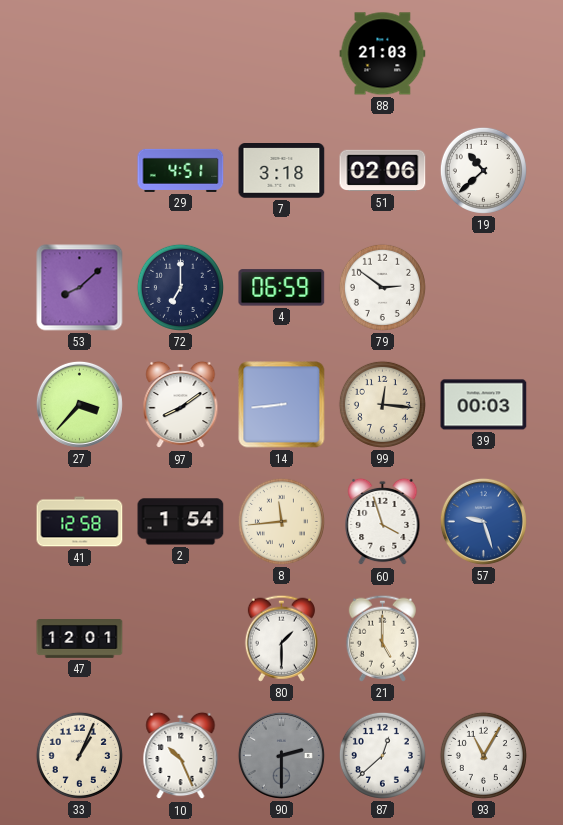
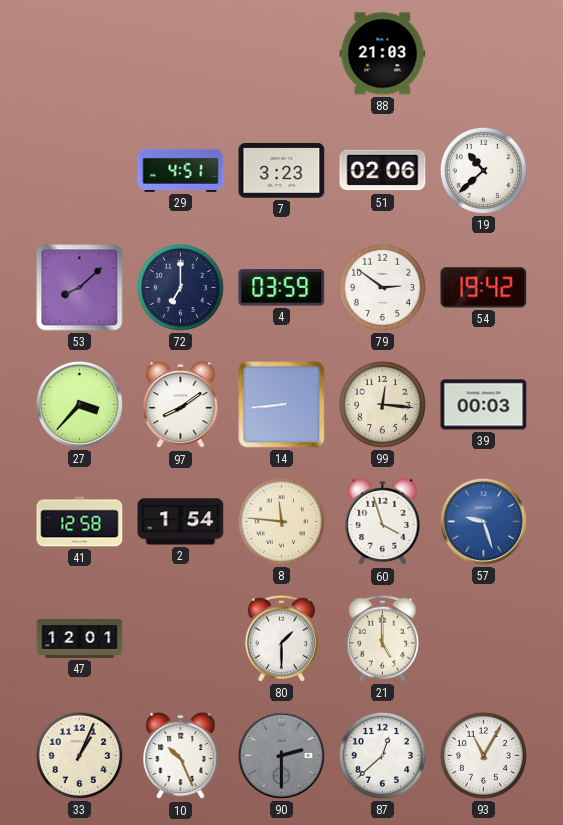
7: 3:18 -> 3:23 (282, 171)
4: 06:59 -> 03:59 (282, 288)
54: none -> 19:42 (484, 288)
8: 11:44 -> 11:46 (281, 521)
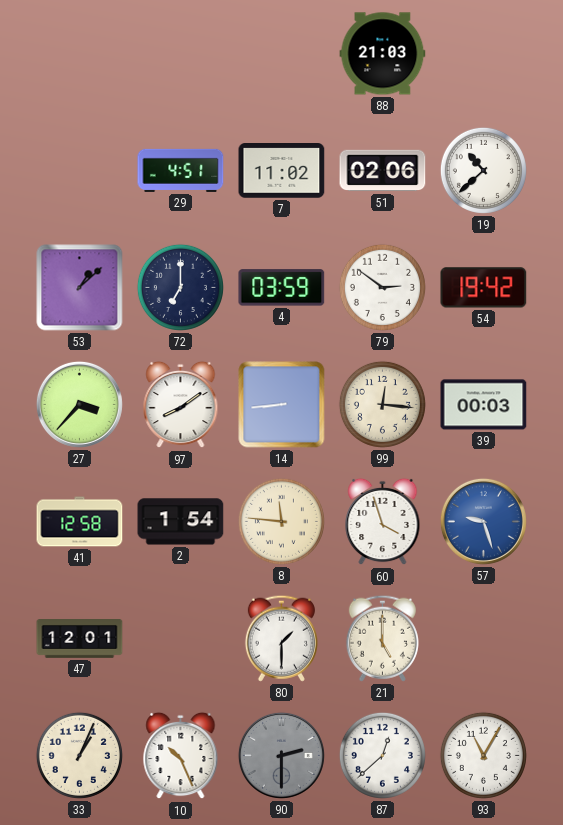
7: 3:23 -> 11:02 (282, 171)
53: 8:08 -> 1:08 (80, 288)
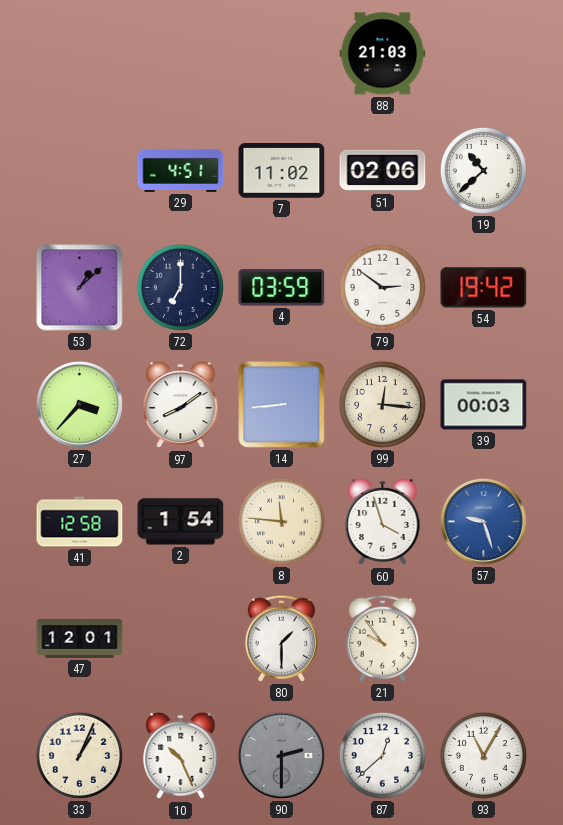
21: 5:00 -> 9:54 (382, 638)
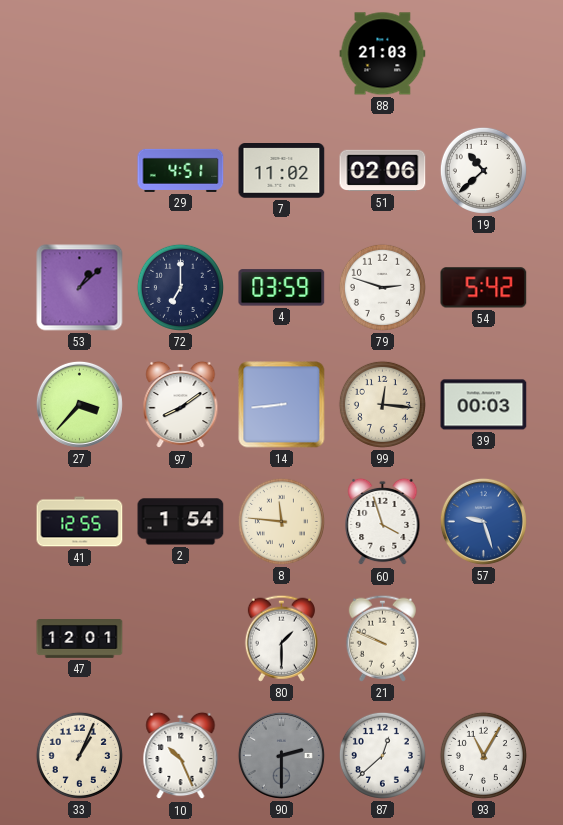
79: 2:51 -> 2:48 (382, 287)
54: 19:42 -> 5:42 (484, 288)
41: 12:58 -> 12:55 (80, 522)
21: 9:54 -> 9:49 (382, 638)
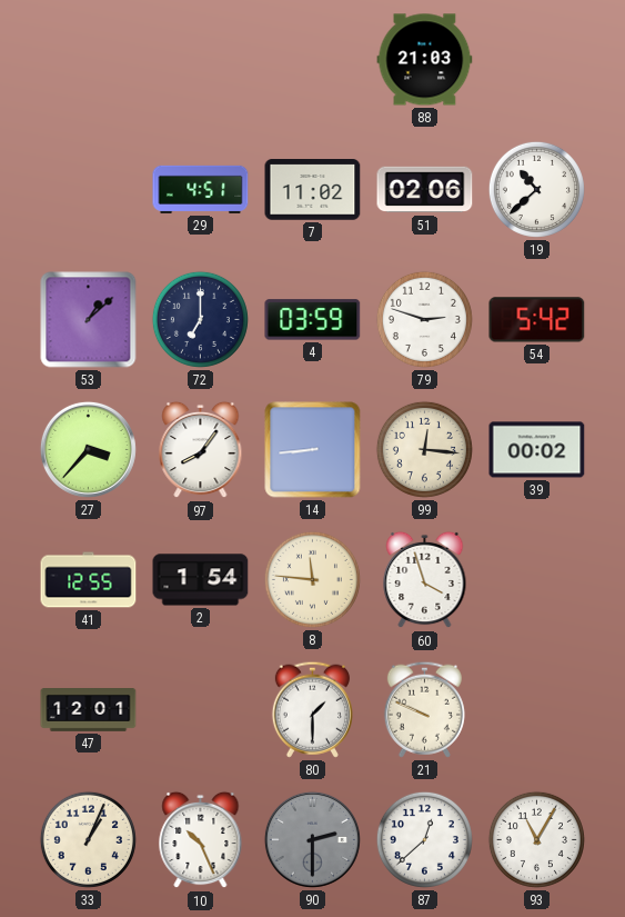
97: 8:09 -> 8:06 (201, 450)
39: 00:03 -> 00:02 (537, 450)
57: 9:27 -> none (483, 521)
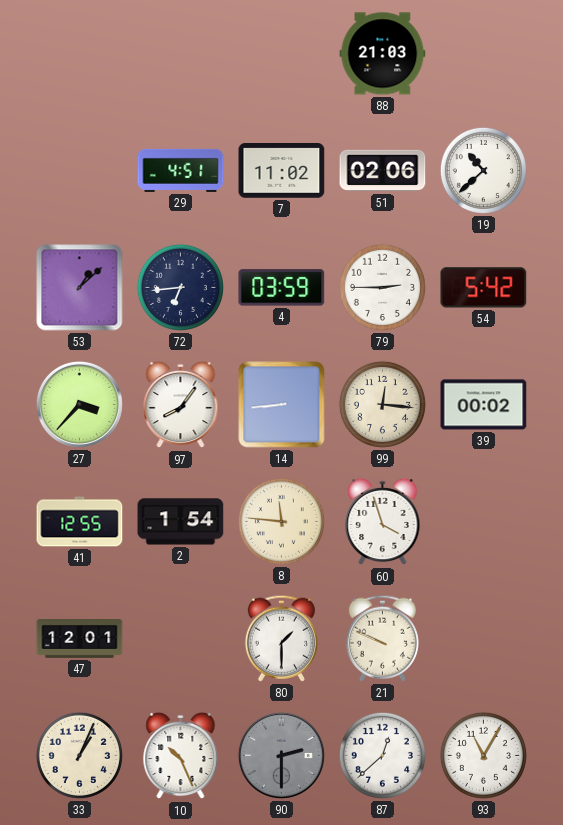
72: 7:00 -> 6:44 (180, 287)
79: 2:48 -> 2:45 (382, 287)
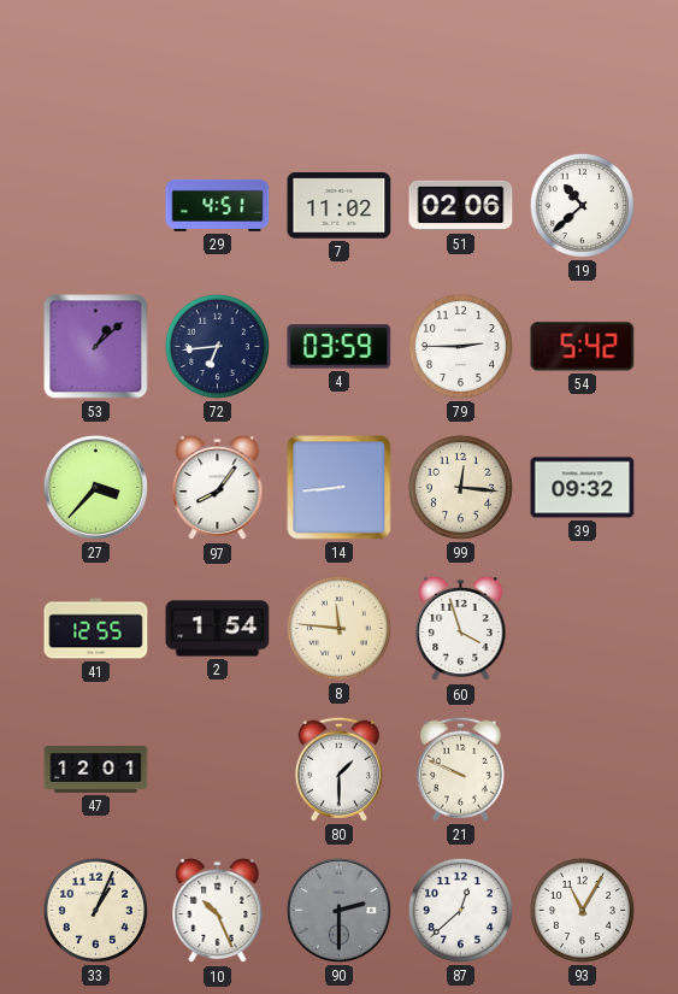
88: 21:03 -> none (383, 54)
39: 00:02 -> 09:32 (583, 488)
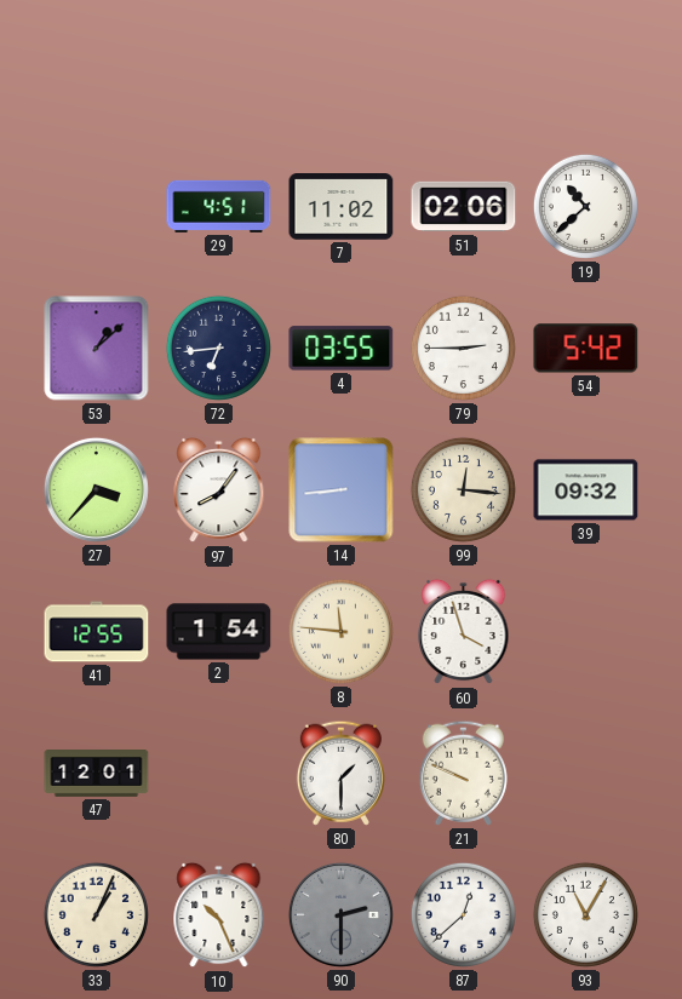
4: 03:59 -> 03:55 (342, 349)
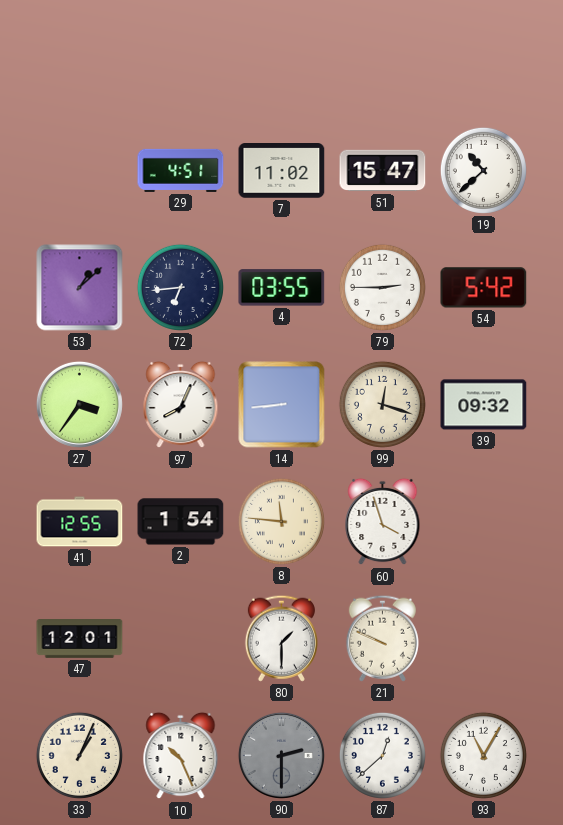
51: 02:06 -> 15:47 (383, 171)
27: 3:37 -> 3:36 (79, 404)
97: 8:06 -> 8:04 (181, 405)
99: 12:16 -> 12:18 (382, 404)
